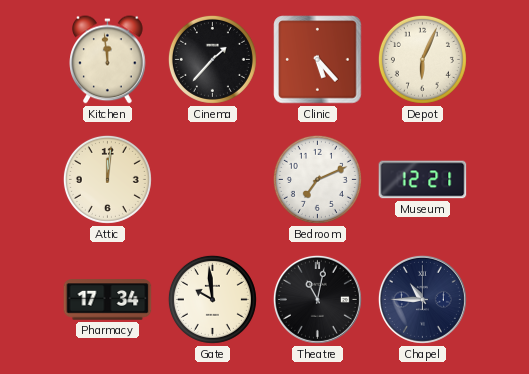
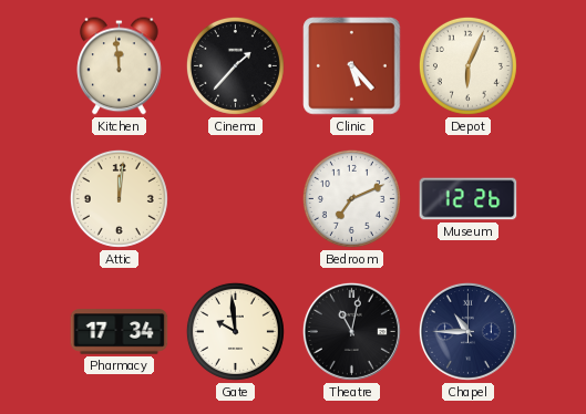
Museum: 12:21 -> 12:26 (469, 199)
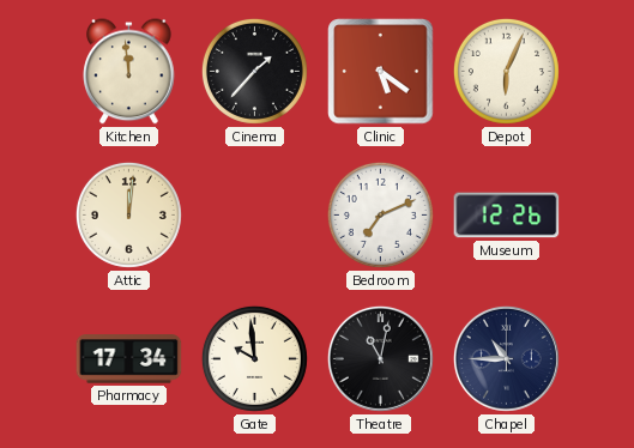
Clinic: 5:23 -> 5:21 (381, 72)
